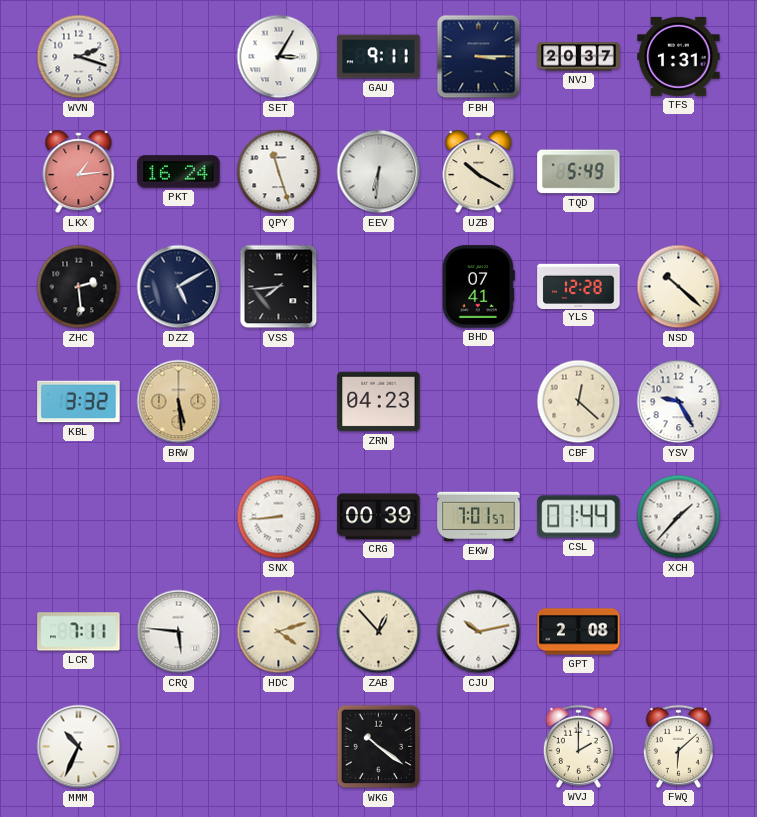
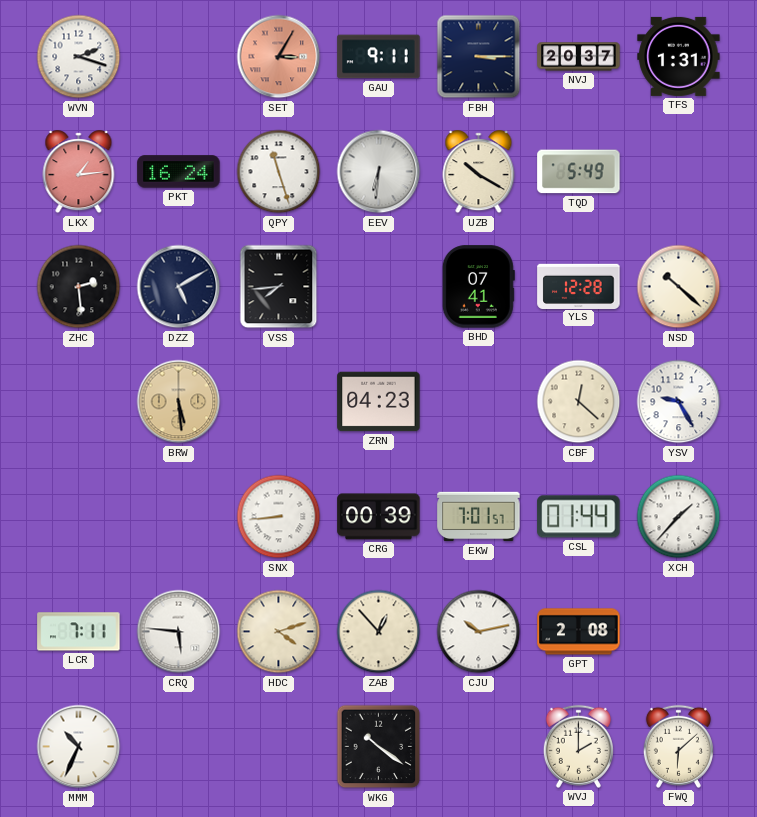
SET dial: white -> salmon (279, 57)
KBL: 3:32 -> none (79, 402)
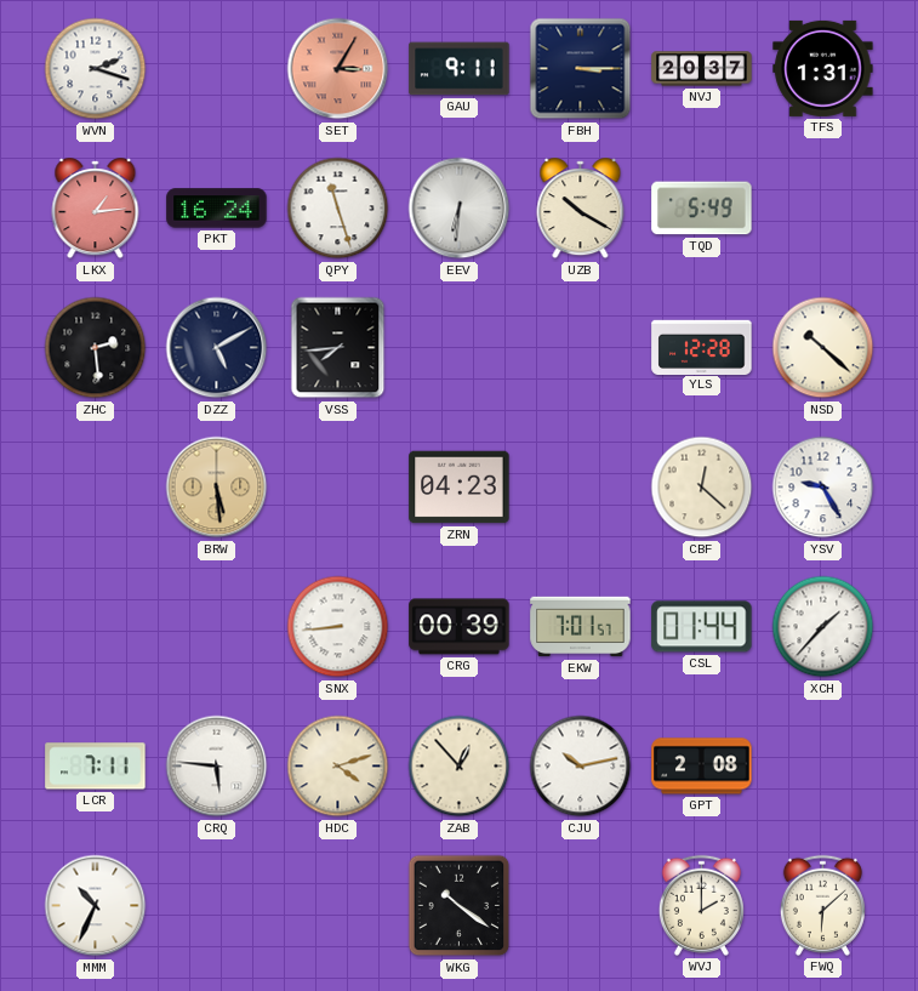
BHD: 07:41 -> none (478, 287)
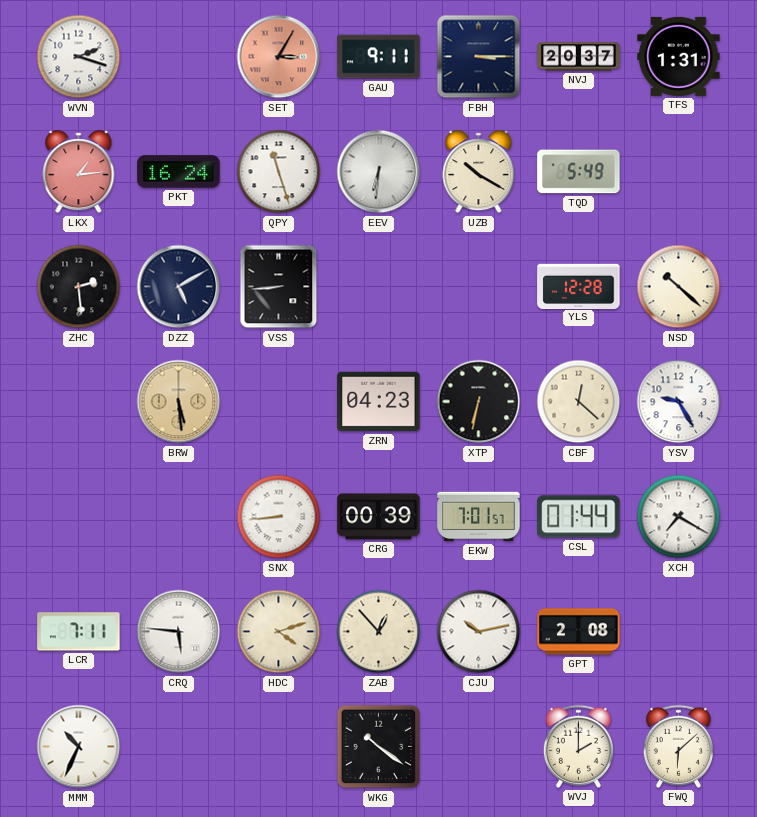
VSS: 7:44 -> 8:44 (279, 287)
XTP: none -> 6:32 (479, 402)
XCH: 1:37 -> 7:20 (679, 517)
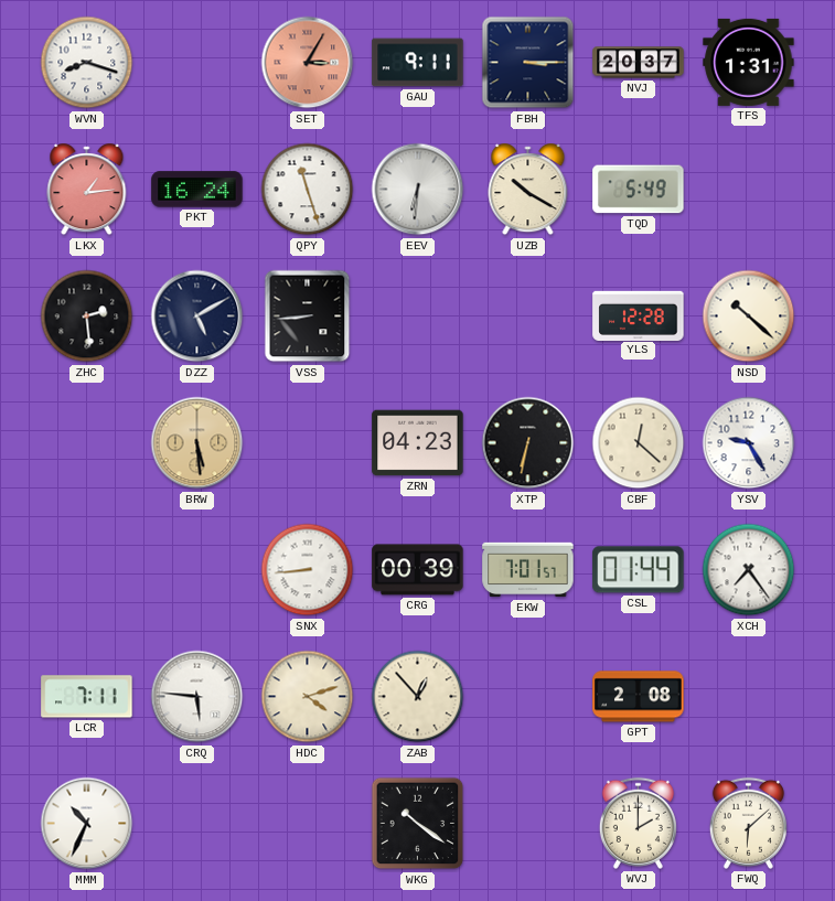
WVN: 2:18 -> 8:18 (87, 63)
XCH: 7:20 -> 7:24 (749, 570)
CJU: 10:13 -> none (479, 632)
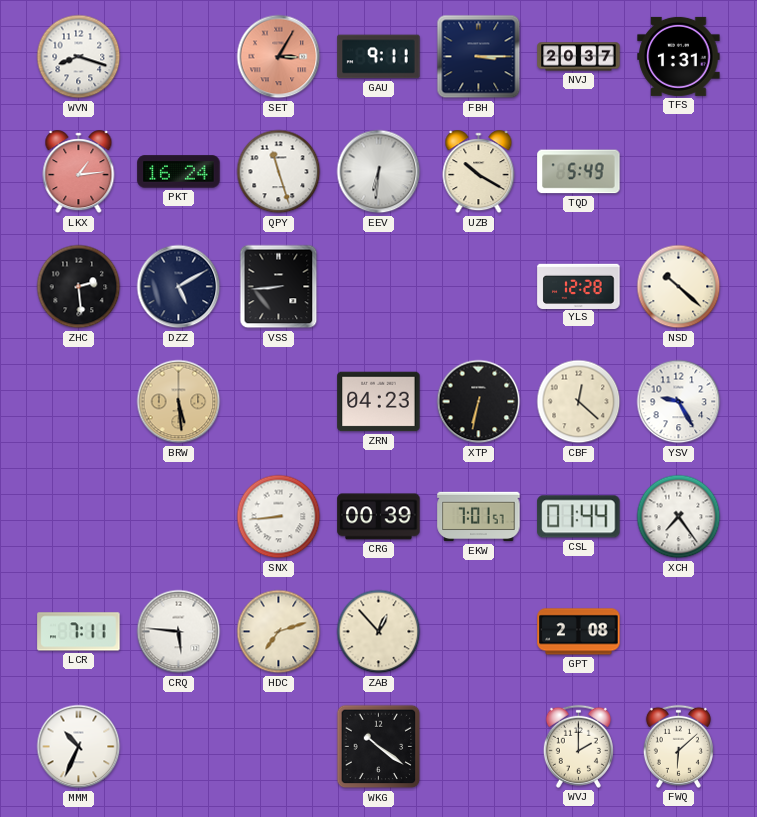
HDC: 4:12 -> 7:12 (279, 632)
